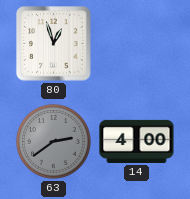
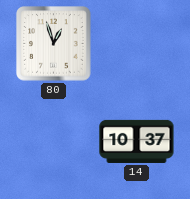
63: 2:39 -> none (53, 141)
14: 4:00 -> 10:37 (137, 141)
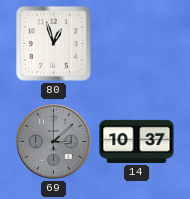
69: none -> 3:08 (54, 142)
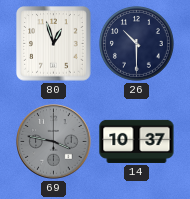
26: none -> 10:30 (136, 43)
69: 3:08 -> 3:47 (54, 142)
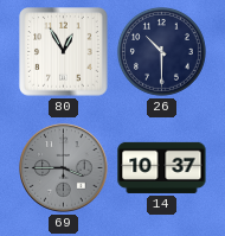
80: 12:57 -> 12:55 (64, 52)
69: 3:47 -> 3:45 (64, 168)
